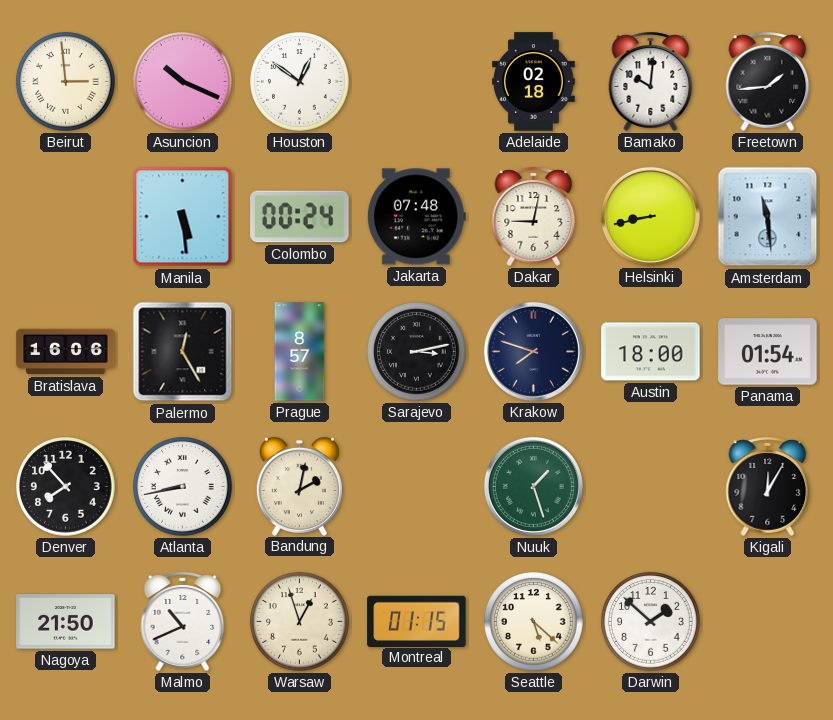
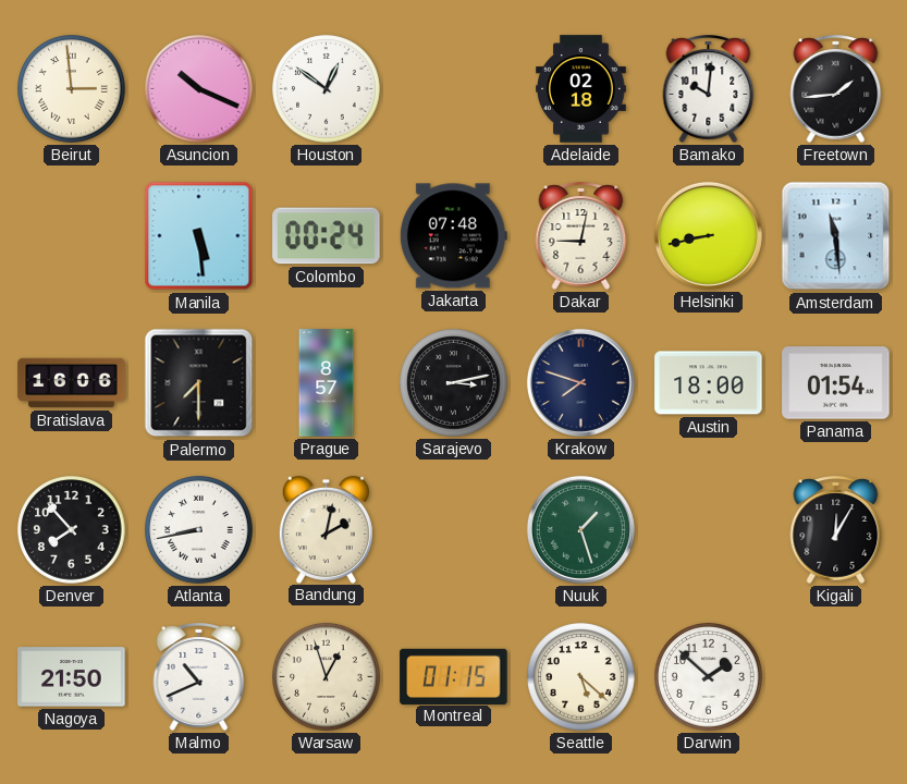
Palermo: 12:25 -> 7:30 (199, 383)
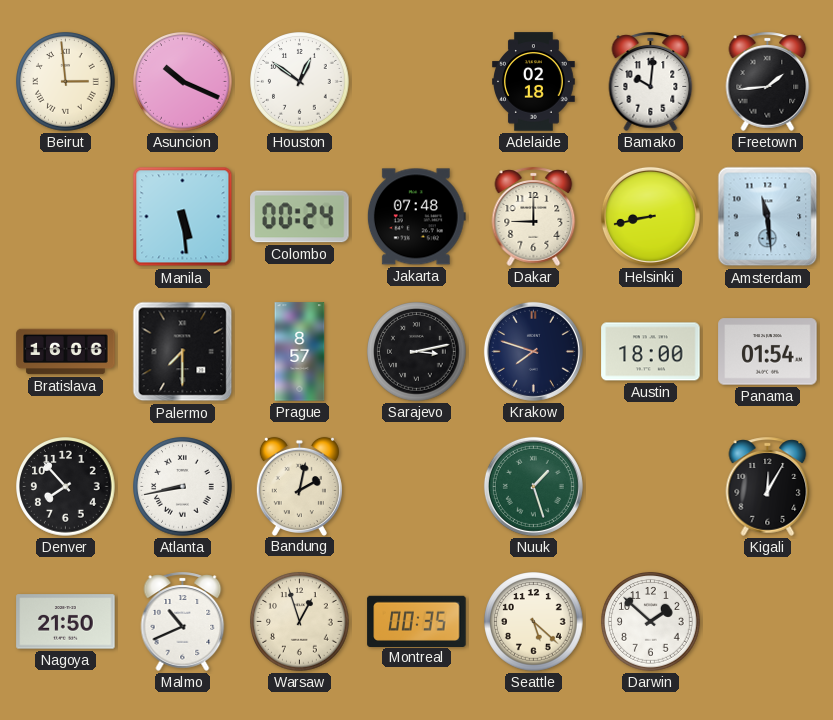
Dakar: 9:02 -> 9:00 (534, 216)
Montreal: 01:15 -> 00:35 (417, 621)
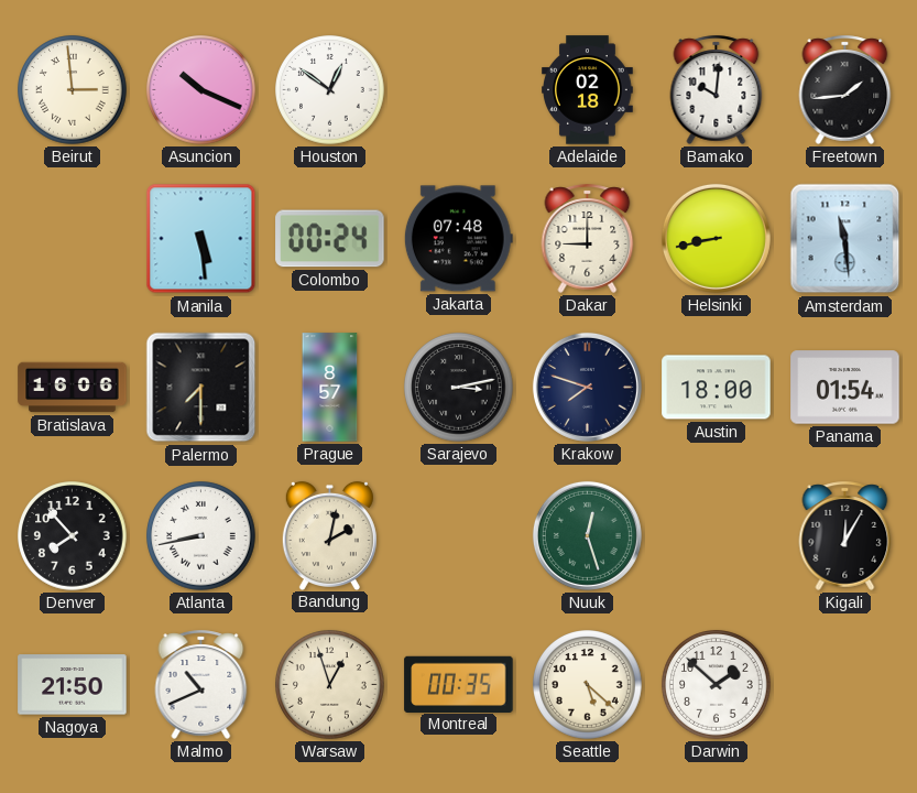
Nuuk: 1:27 -> 12:27 (587, 535)
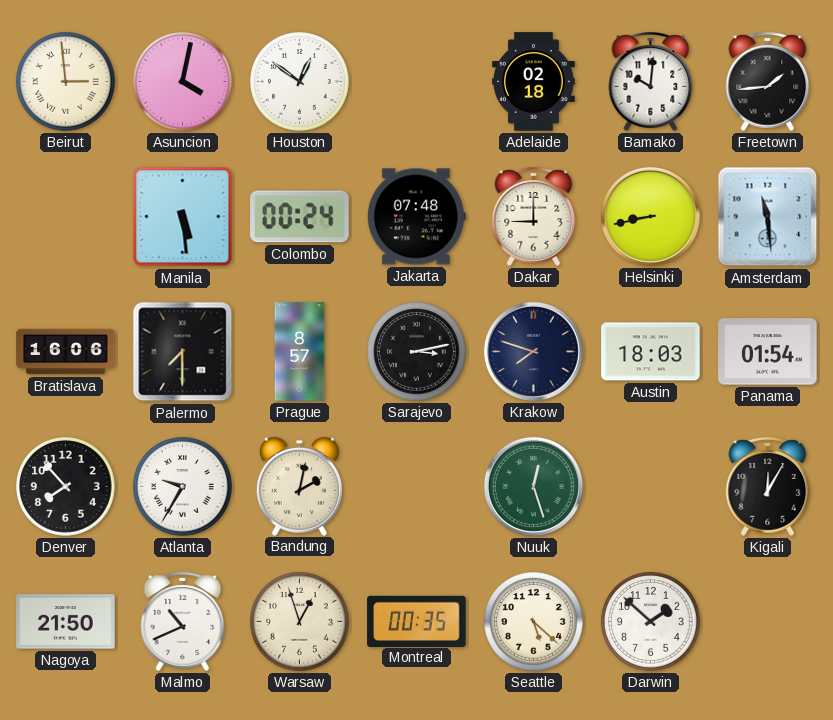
Asuncion: 10:19 -> 4:02 (183, 82)
Austin: 18:00 -> 18:03 (651, 352)
Atlanta: 8:43 -> 9:35 (183, 487)
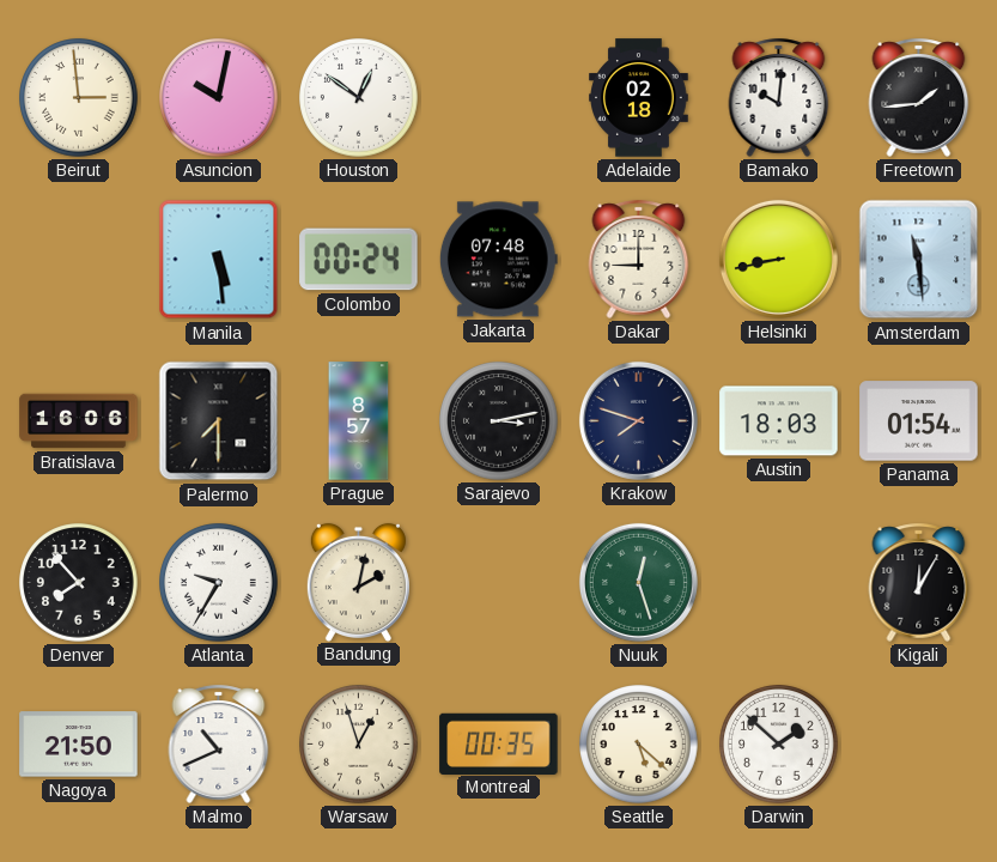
Asuncion: 4:02 -> 10:02 (219, 98)
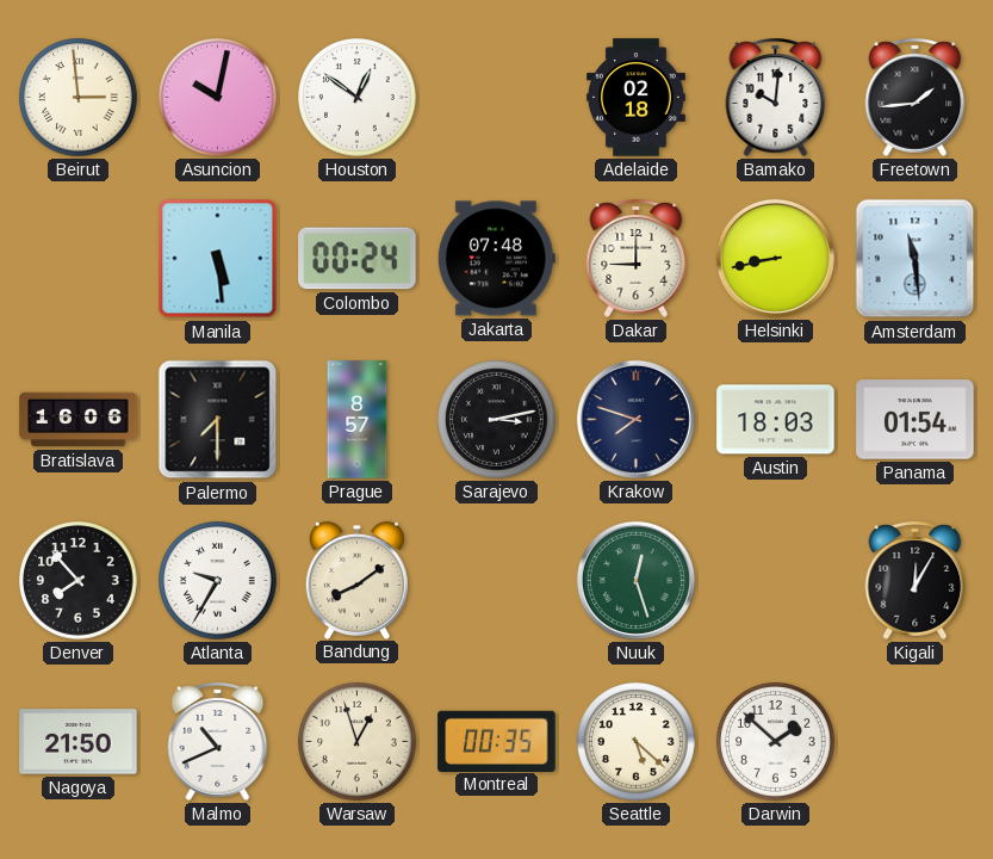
Bandung: 2:02 -> 8:09 (356, 580)
